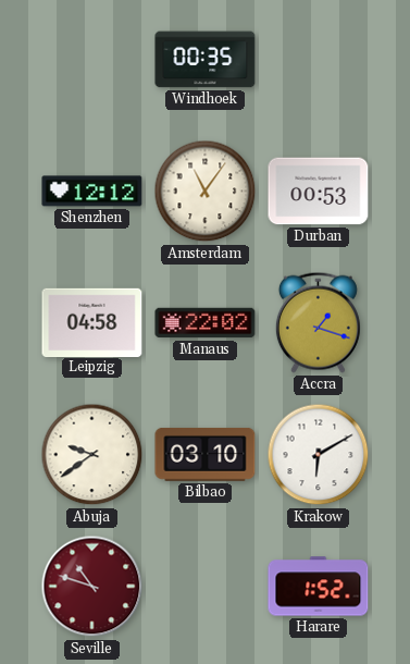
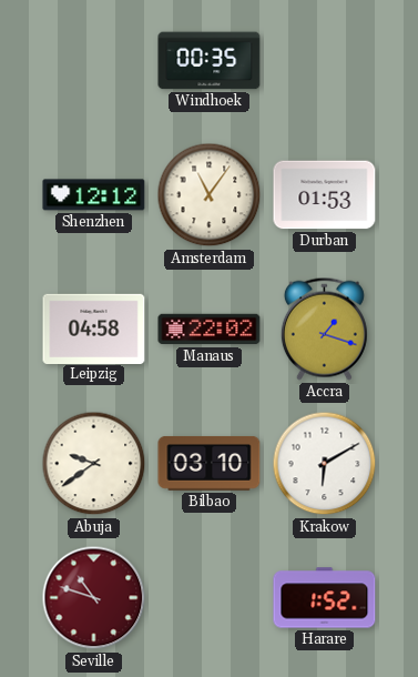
Durban: 00:53 -> 01:53 (325, 195)
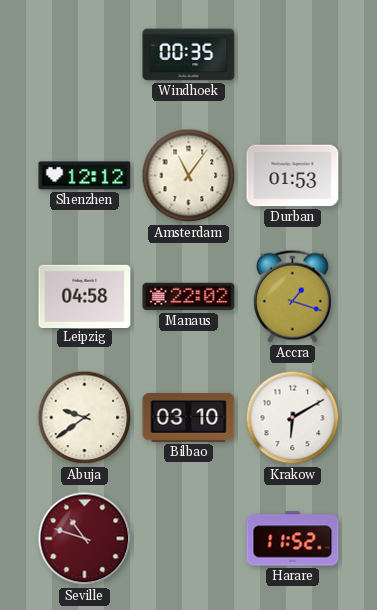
Harare: 1:52 -> 11:52 (293, 539)
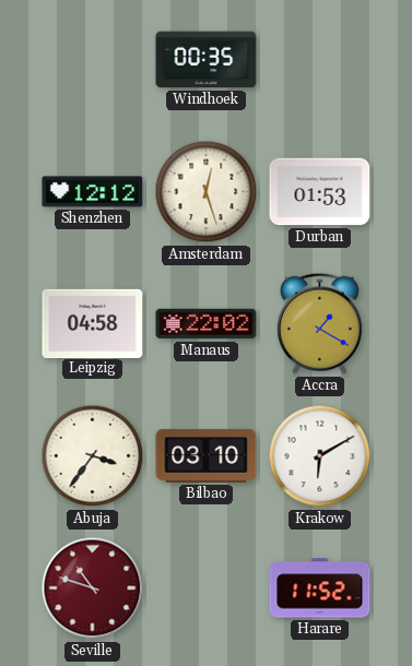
Amsterdam: 11:06 -> 12:27 (207, 192)
Accra: 1:18 -> 1:20 (319, 323)
Abuja: 9:39 -> 3:36 (93, 456)
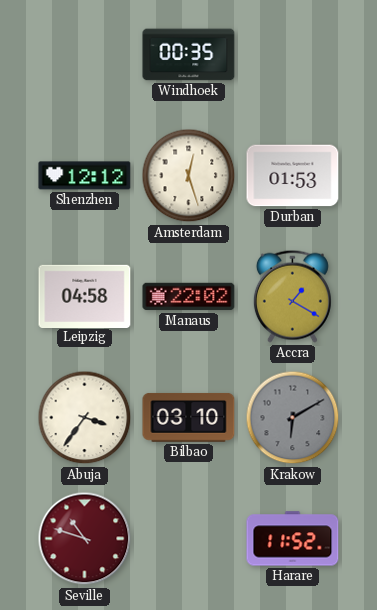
Krakow dial: white -> grey (293, 418)
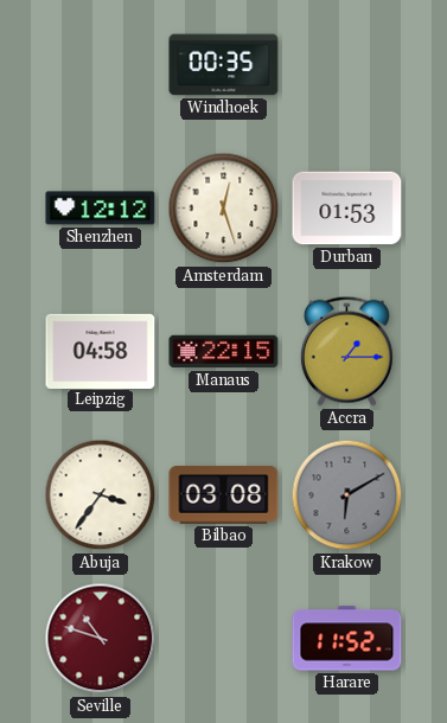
Manaus: 22:02 -> 22:15 (224, 352)
Accra: 1:20 -> 1:15 (346, 351)
Bilbao: 03:10 -> 03:08 (224, 495)
